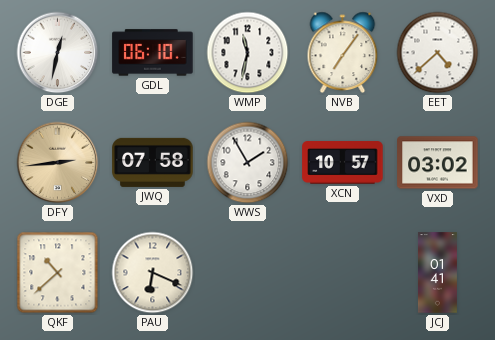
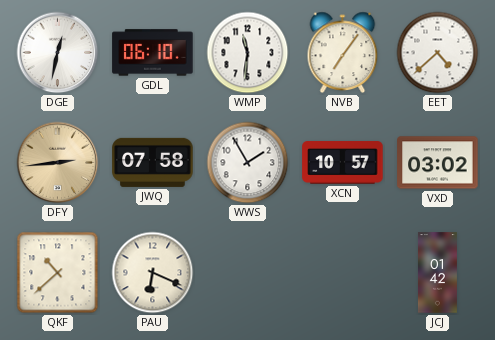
WMP: 11:32 -> 11:31 (248, 53)
JCJ: 01:41 -> 01:42 (437, 273)
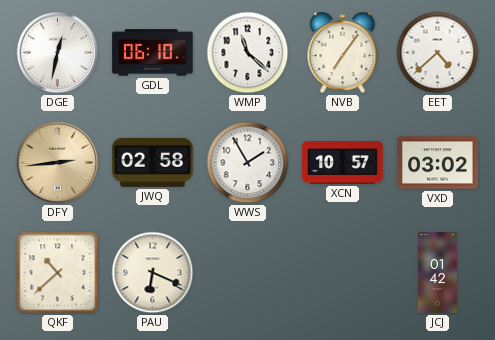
WMP: 11:31 -> 11:22 (248, 53)
JWQ: 07:58 -> 02:58 (153, 162)
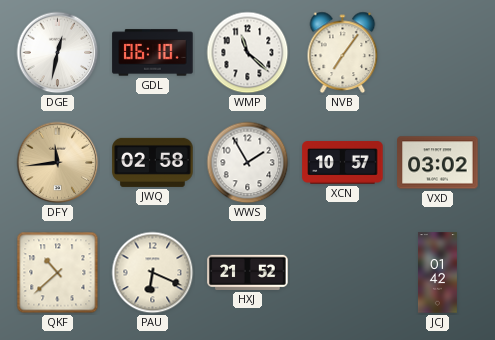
EET: 4:38 -> none (438, 53)
DFY: 2:44 -> 11:44 (58, 163)
HXJ: none -> 21:52 (248, 272)
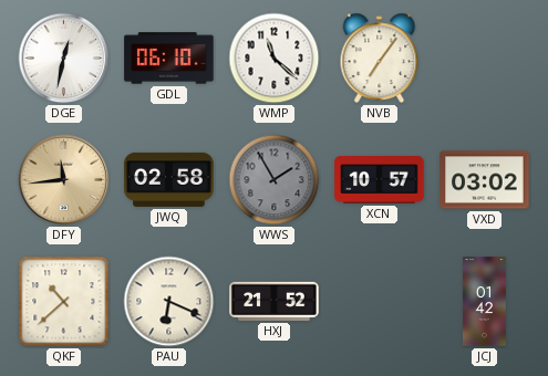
WWS dial: white -> grey (275, 180)
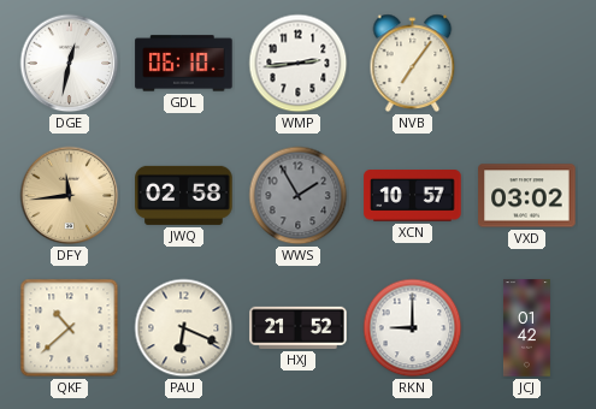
WMP: 11:22 -> 2:44 (299, 64)
RKN: none -> 9:00 (413, 328)
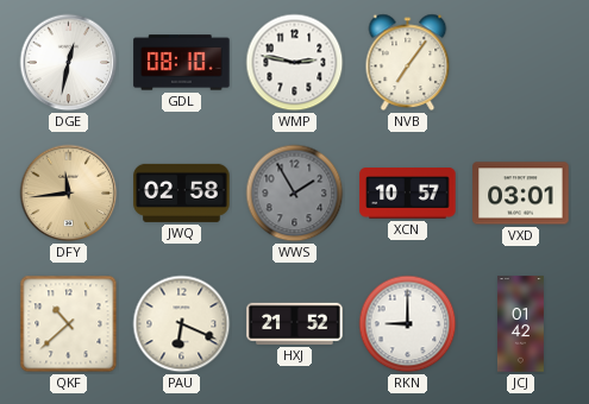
GDL: 06:10 -> 08:10 (182, 63)
WMP: 2:44 -> 2:47 (295, 63)
VXD: 03:02 -> 03:01 (521, 194)
